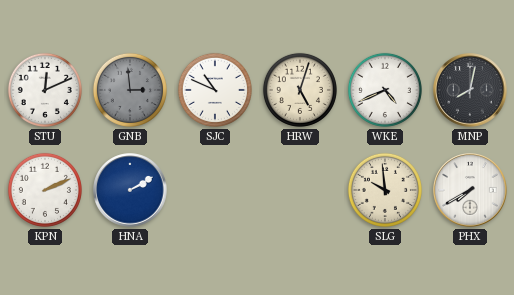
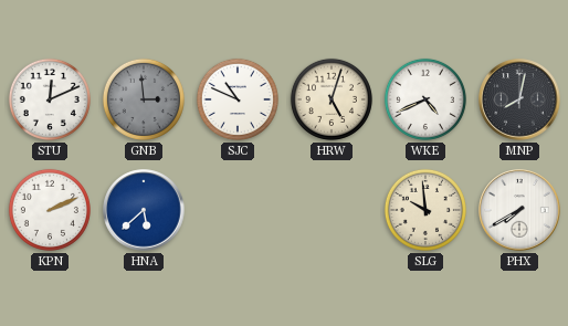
HNA: 2:10 -> 5:38 (144, 210)
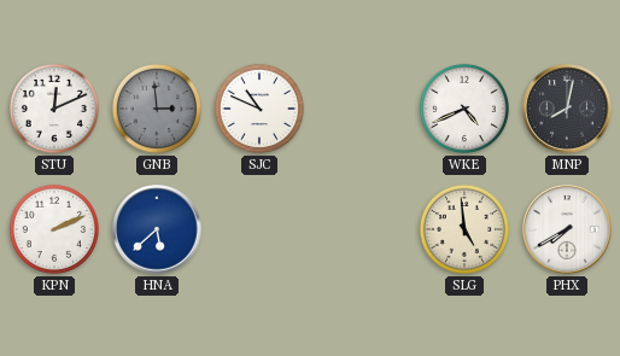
HRW: 5:03 -> none (332, 99)
SLG: 9:59 -> 4:59 (464, 229)
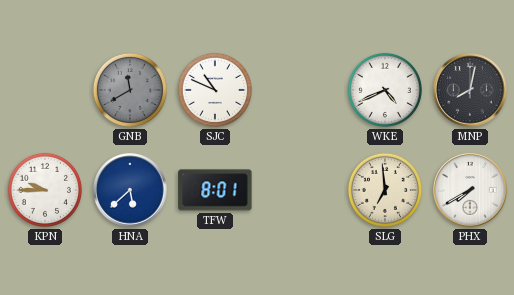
STU: 12:11 -> none (54, 109)
GNB: 2:59 -> 11:40 (130, 90)
KPN: 2:11 -> 9:45 (45, 190)
TFW: none -> 8:01 (215, 190)
SLG: 4:59 -> 6:59 (385, 190)
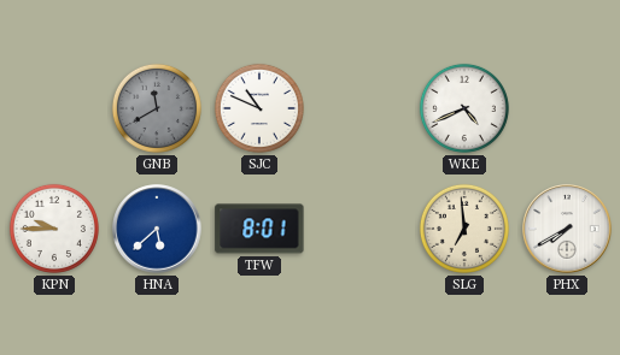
MNP: 8:02 -> none (470, 90)
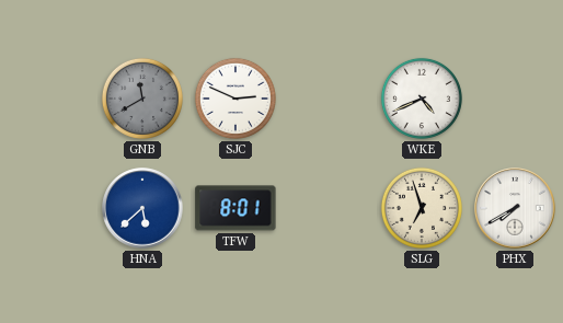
SJC: 10:49 -> 2:49 (235, 99)
KPN: 9:45 -> none (54, 229)
SLG: 6:59 -> 6:57 (422, 208)
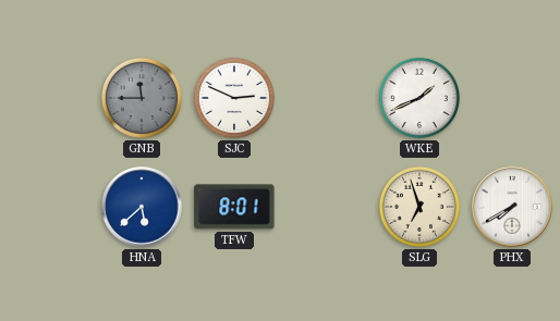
GNB: 11:40 -> 11:45 (142, 98)
WKE: 4:41 -> 1:41 (419, 98)
